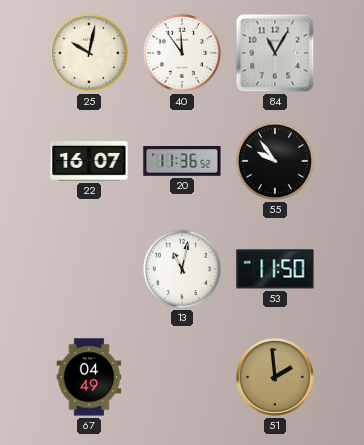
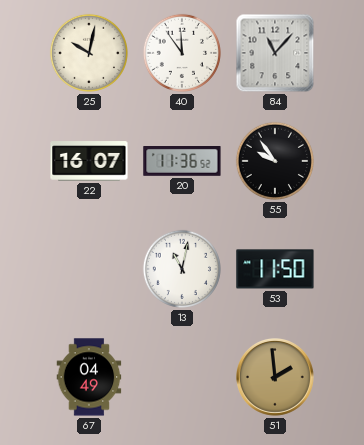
84: 11:05 -> 11:07 (275, 53)
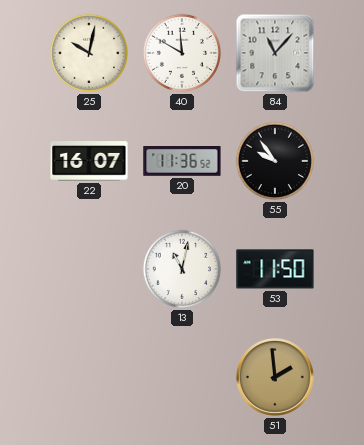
40: 11:54 -> 11:50 (182, 53)
67: 04:49 -> none (89, 377)
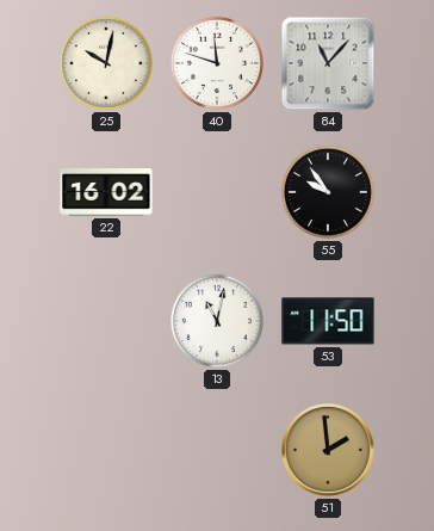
40: 11:50 -> 11:48 (217, 63)
22: 16:07 -> 16:02 (106, 192)
20: 11:36 -> none (182, 162)
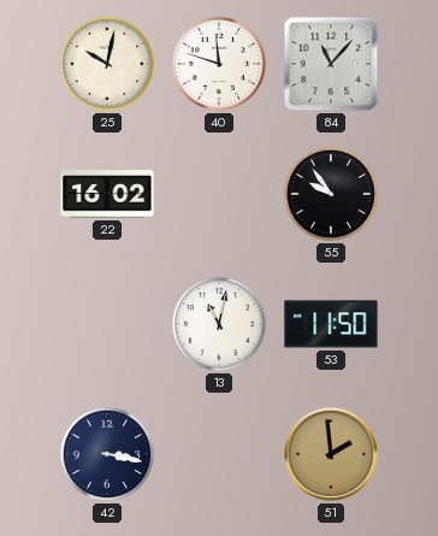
42: none -> 3:17 (107, 454)
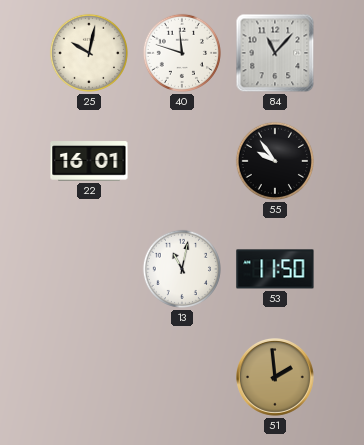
22: 16:02 -> 16:01 (89, 161)
42: 3:17 -> none (107, 454)
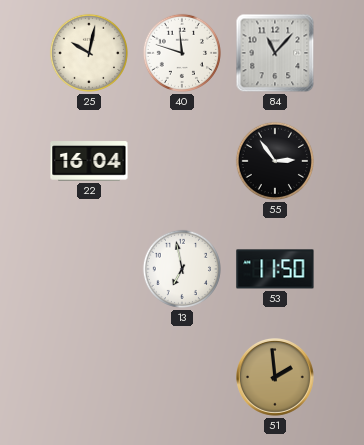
22: 16:01 -> 16:04 (89, 161)
55: 9:54 -> 2:54 (275, 161)
13: 11:02 -> 6:58 (182, 269)
